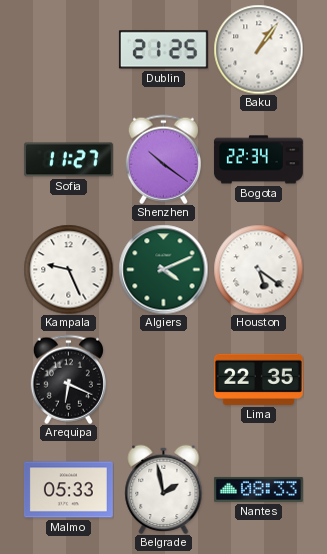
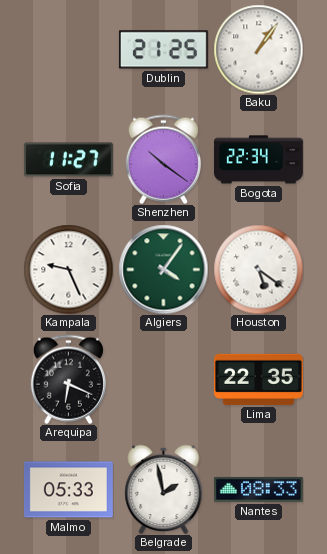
Algiers: 4:11 -> 4:06 (163, 269)
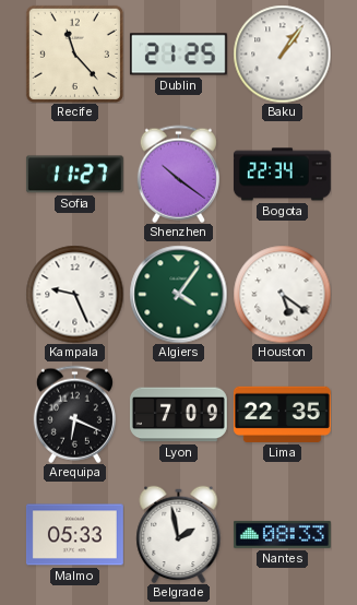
Recife: none -> 11:23 (74, 54)
Lyon: none -> 7:09 (178, 415)
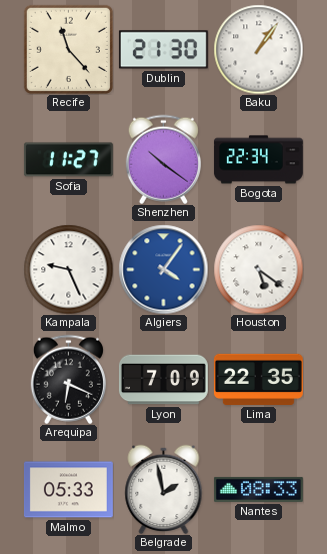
Dublin: 21:25 -> 21:30 (163, 50)
Algiers dial: green -> blue (163, 269)
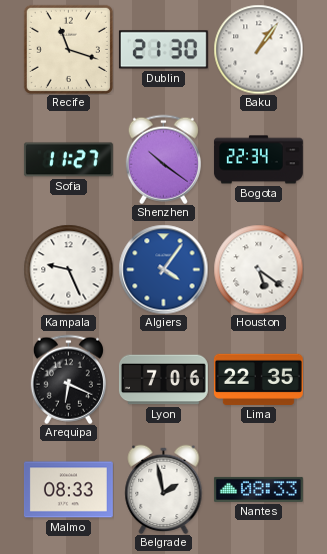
Recife: 11:23 -> 11:18 (68, 49)
Lyon: 7:09 -> 7:06 (163, 380)
Malmo: 05:33 -> 08:33 (68, 490)
